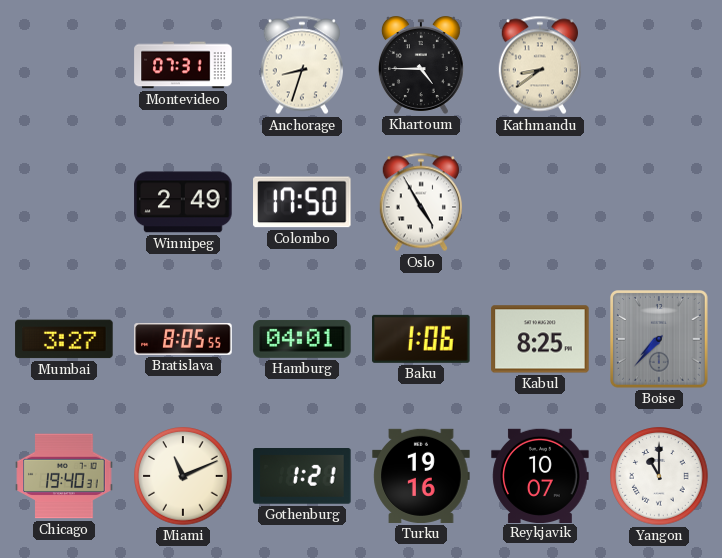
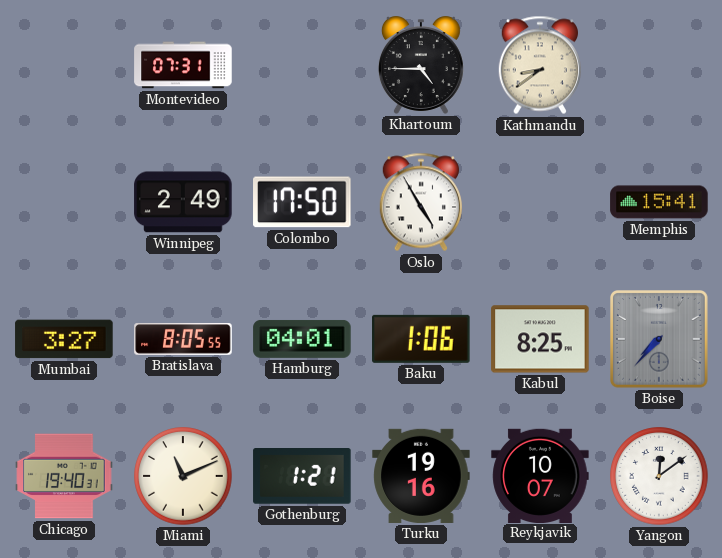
Anchorage: 8:33 -> none (302, 65)
Memphis: none -> 15:41 (659, 202)
Yangon: 11:00 -> 12:09 (659, 476)
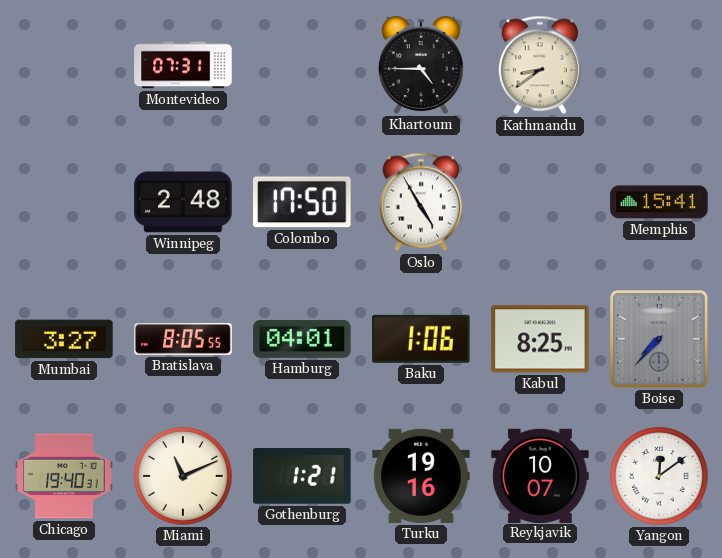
Winnipeg: 2:49 -> 2:48 (183, 202)
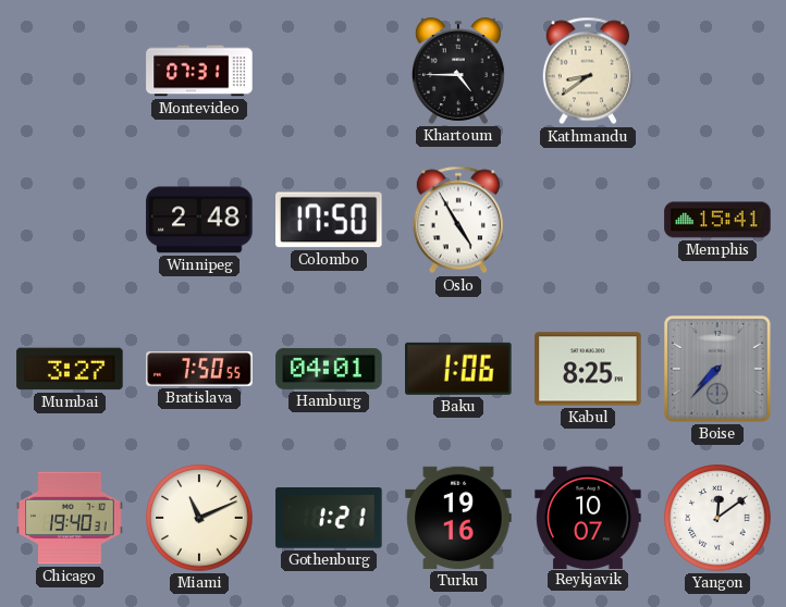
Bratislava: 8:05 -> 7:50 (199, 369)
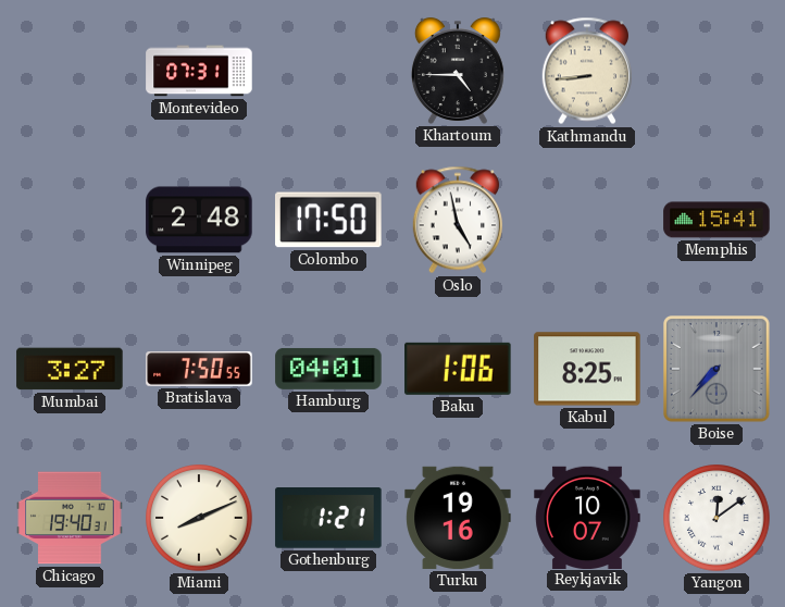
Kathmandu: 8:39 -> 8:44 (587, 71)
Oslo: 4:55 -> 4:58 (458, 220)
Miami: 11:11 -> 8:11 (199, 518)
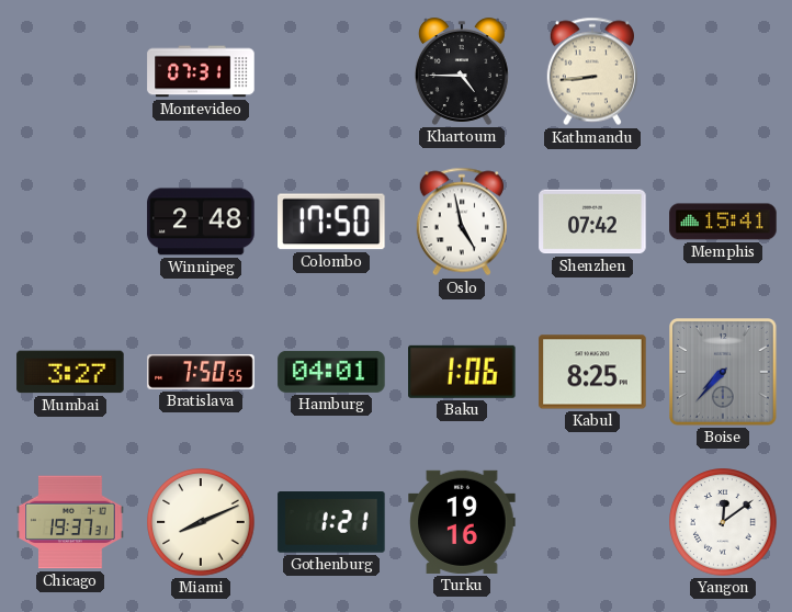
Shenzhen: none -> 07:42 (592, 222)
Chicago: 19:40 -> 19:37 (70, 522)
Reykjavik: 10:07 -> none (587, 517)
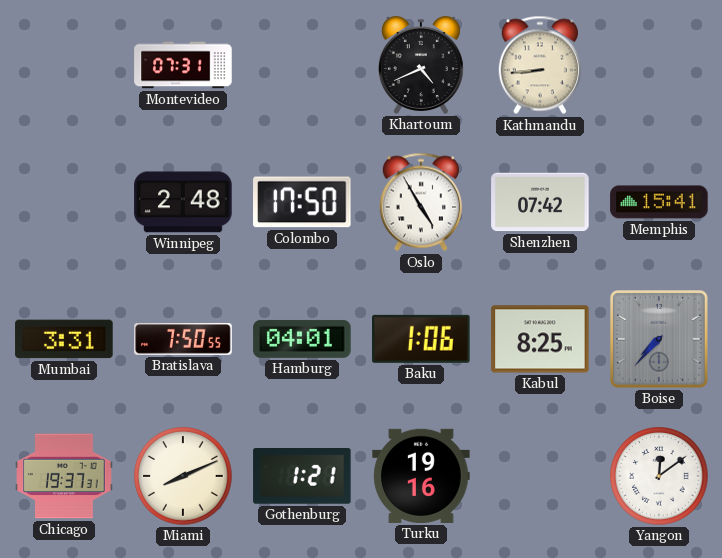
Khartoum: 4:45 -> 4:41 (421, 65)
Oslo: 4:58 -> 4:55 (421, 202)
Mumbai: 3:27 -> 3:31 (64, 339)
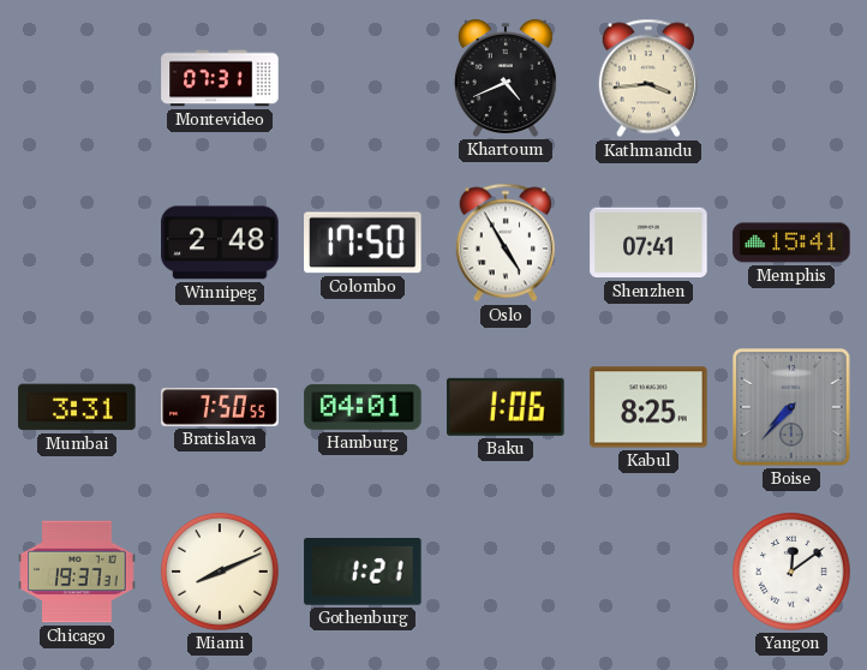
Kathmandu: 8:44 -> 3:44 (648, 78)
Shenzhen: 07:42 -> 07:41 (648, 243)
Turku: 19:16 -> none (421, 476)
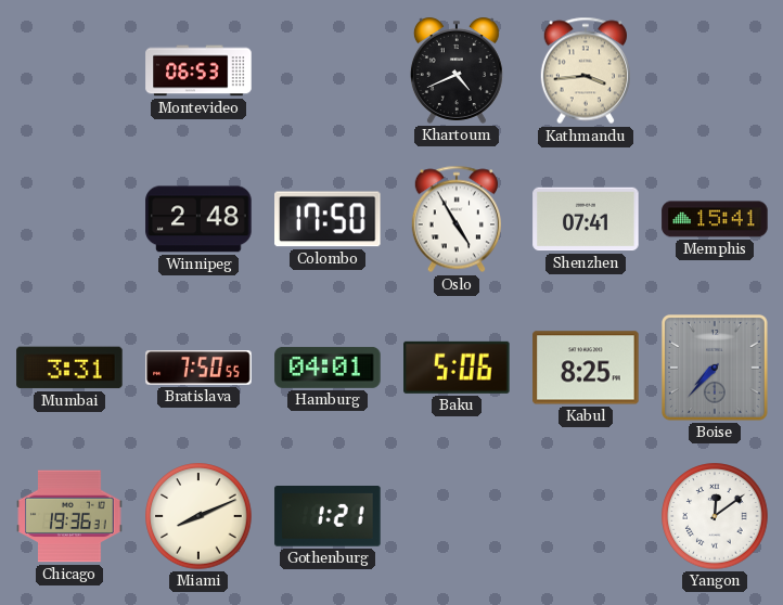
Montevideo: 07:31 -> 06:53 (198, 70)
Baku: 1:06 -> 5:06 (457, 368)
Chicago: 19:37 -> 19:36 (69, 516)
